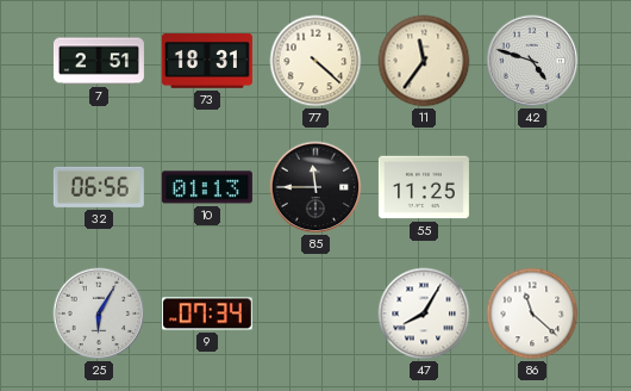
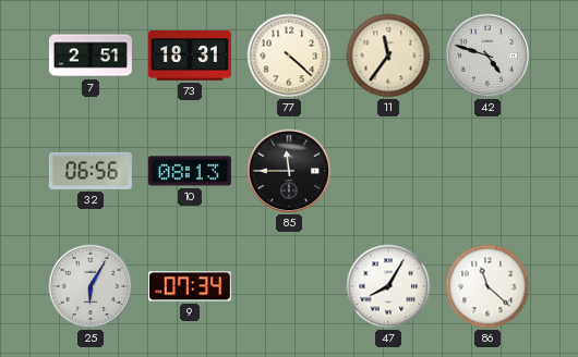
10: 01:13 -> 08:13 (190, 171)
55: 11:25 -> none (424, 187)
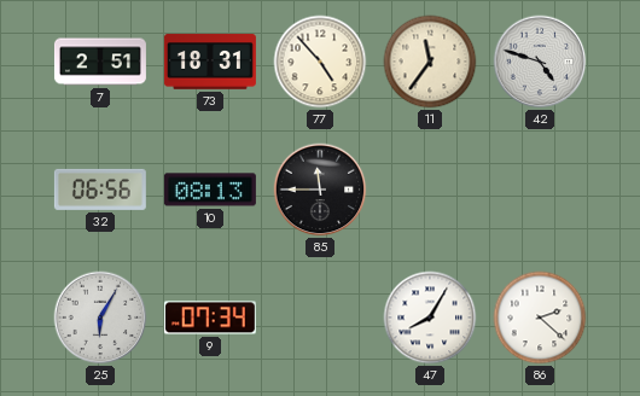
77: 4:22 -> 4:53 (320, 62)
86: 11:22 -> 2:22 (540, 318)
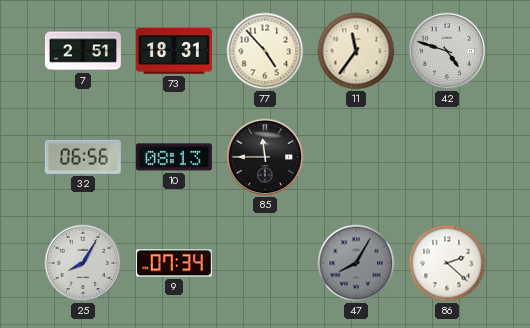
25: 6:05 -> 8:05 (83, 263)
47 dial: white -> grey (356, 263)
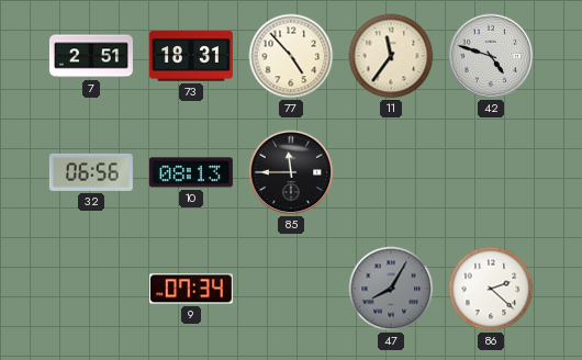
25: 8:05 -> none (83, 263)
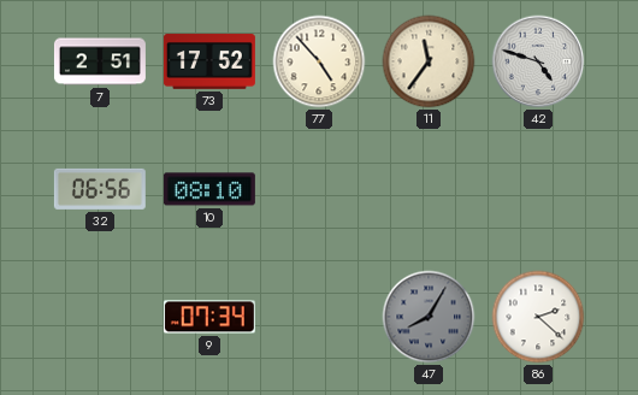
73: 18:31 -> 17:52 (209, 61)
10: 08:13 -> 08:10 (209, 189)
85: 11:45 -> none (291, 172)
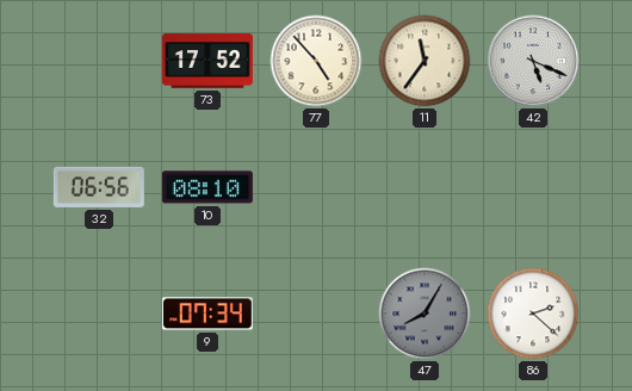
7: 2:51 -> none (100, 61)
42: 4:48 -> 5:19 (533, 61)
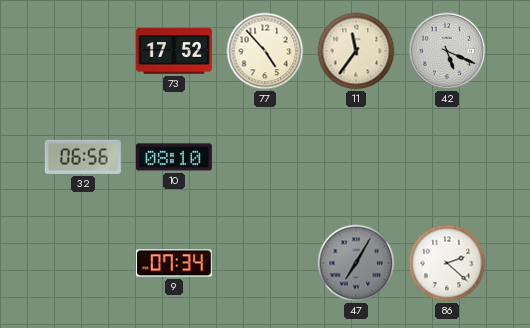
47: 8:05 -> 7:05 (356, 263)
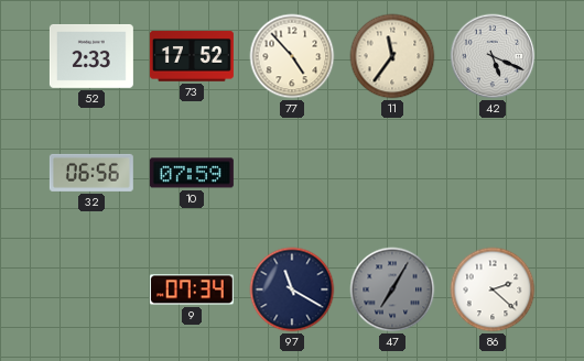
52: none -> 2:33 (91, 56)
10: 08:10 -> 07:59 (192, 173)
97: none -> 11:20 (292, 289)
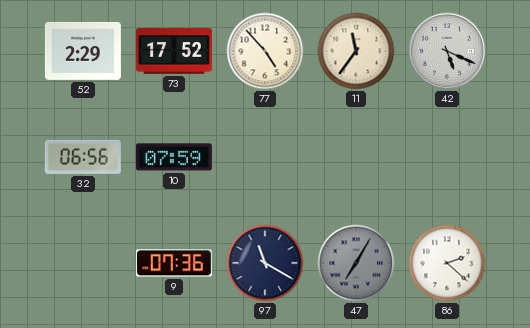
52: 2:33 -> 2:29 (83, 51)
9: 07:34 -> 07:36 (174, 263)
